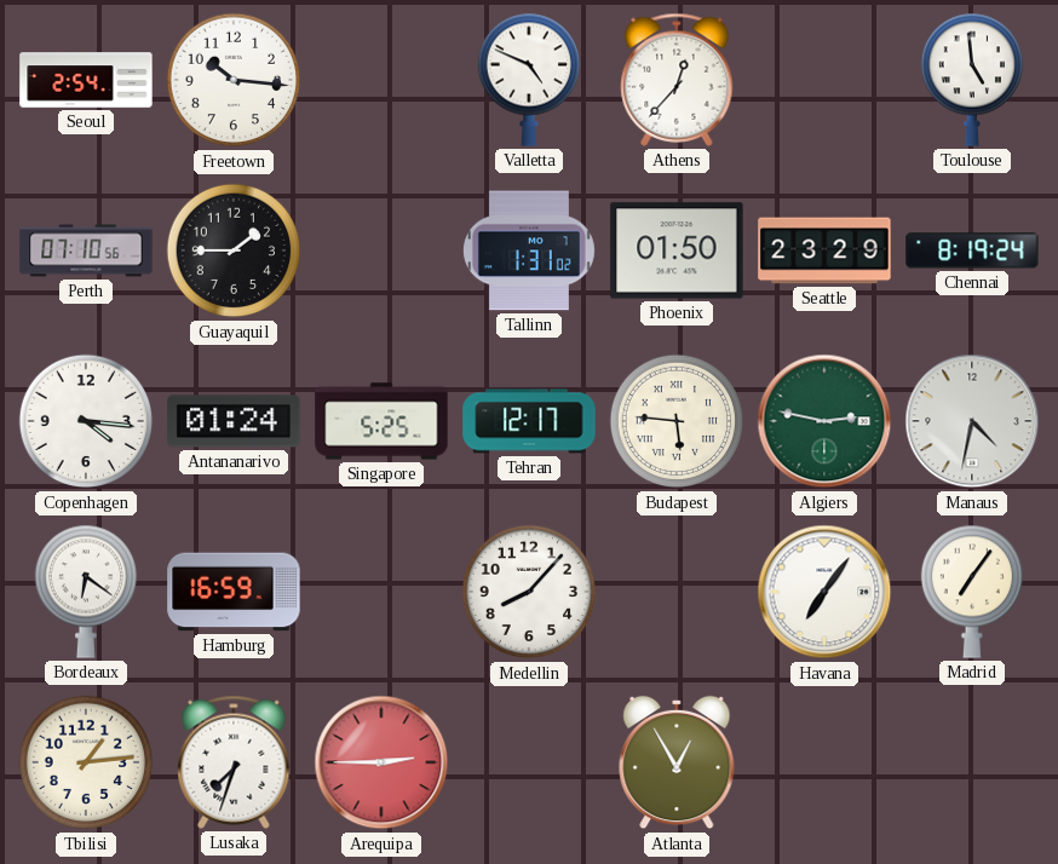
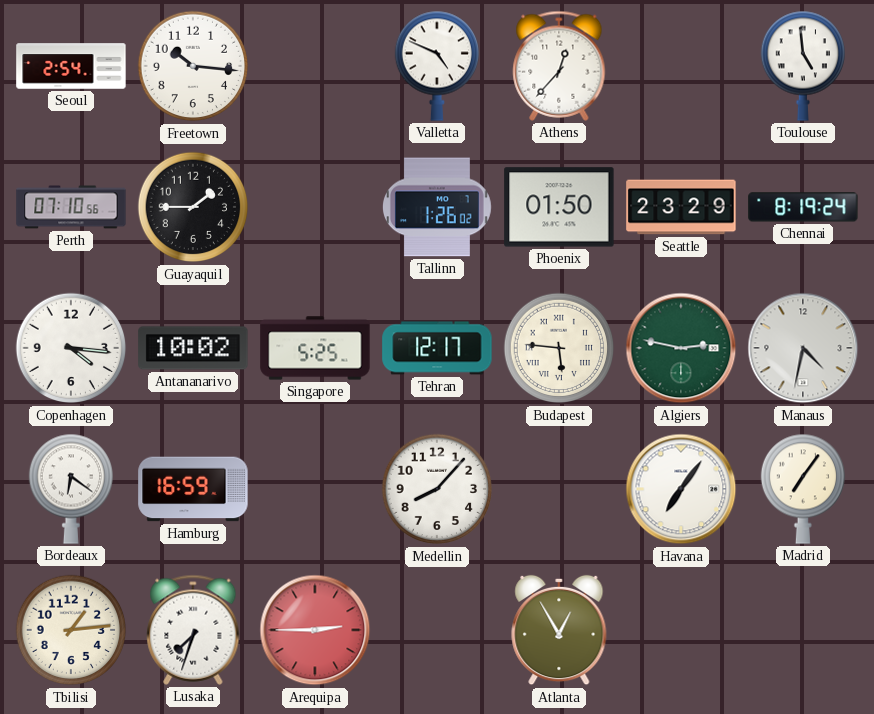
Tallinn: 1:31 -> 1:26 (437, 207)
Antananarivo: 01:24 -> 10:02 (193, 348)
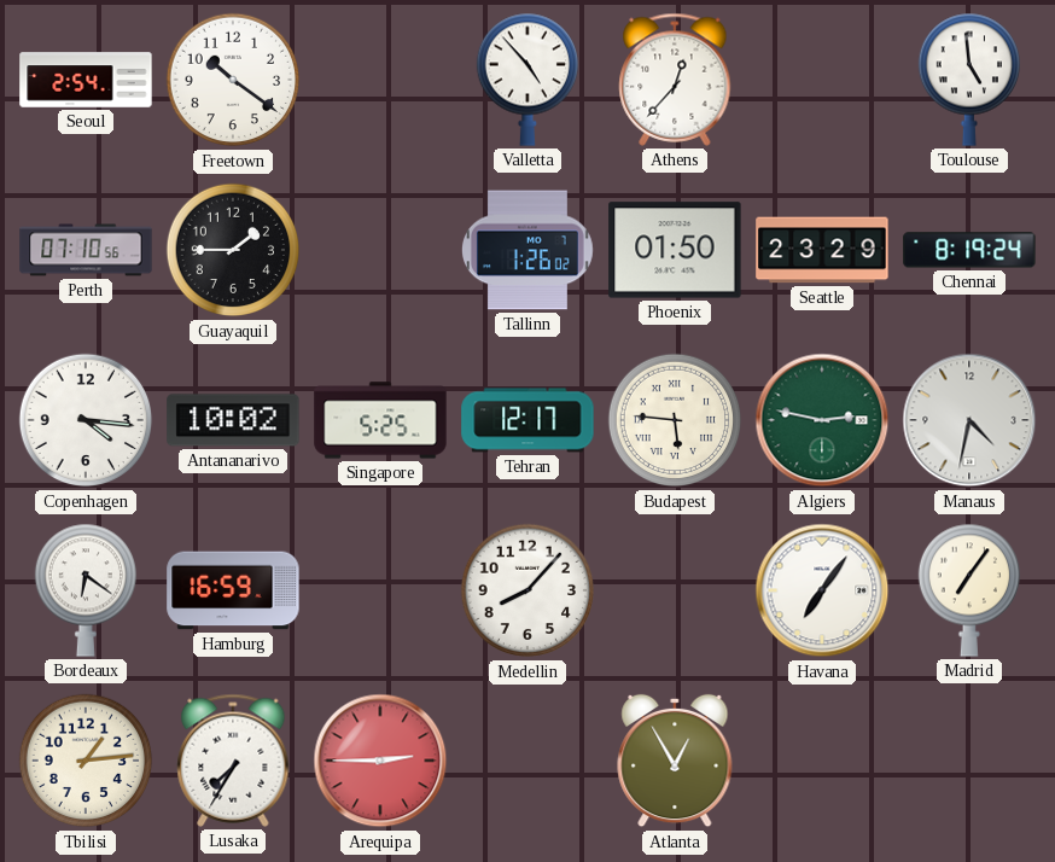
Freetown: 10:16 -> 10:21 (233, 80)
Valletta: 4:49 -> 4:53 (526, 80)
Lusaka: 7:33 -> 7:35 (233, 761)
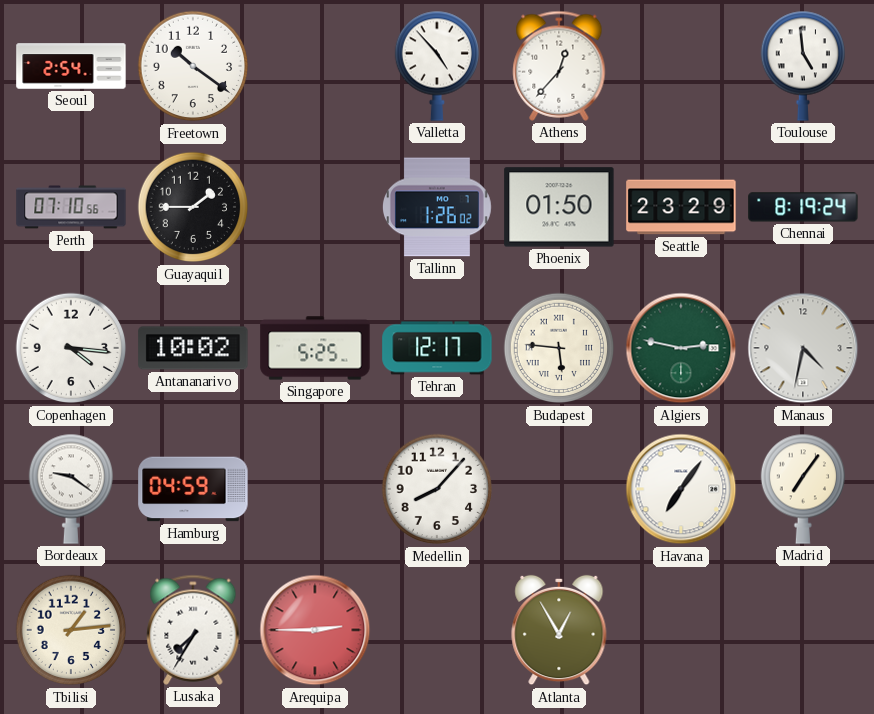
Bordeaux: 6:21 -> 9:21 (70, 489)
Hamburg: 16:59 -> 04:59 (193, 489)
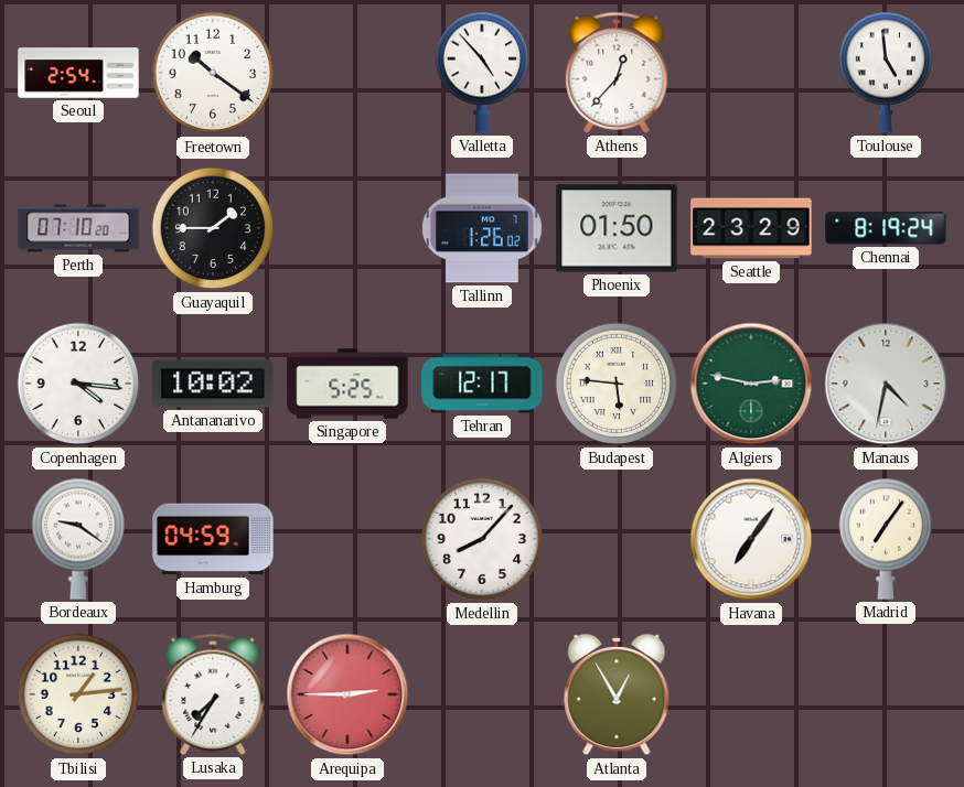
Perth: 07:10:56 -> 07:10:20 (78, 228)
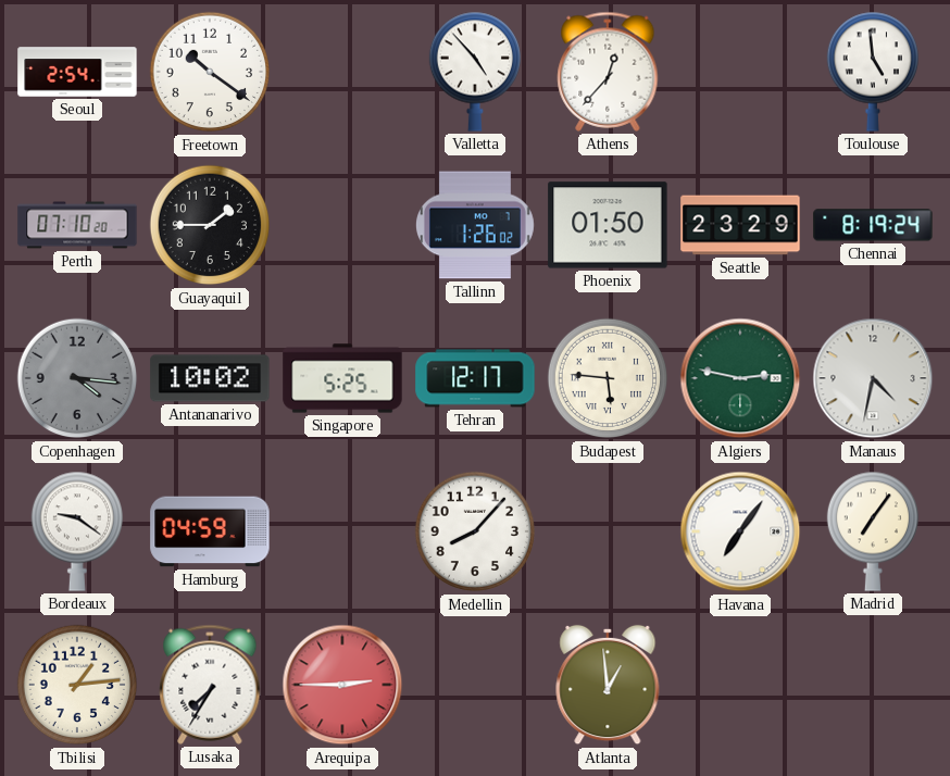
Copenhagen dial: white -> grey (77, 378)
Atlanta: 12:55 -> 12:59 (608, 685)
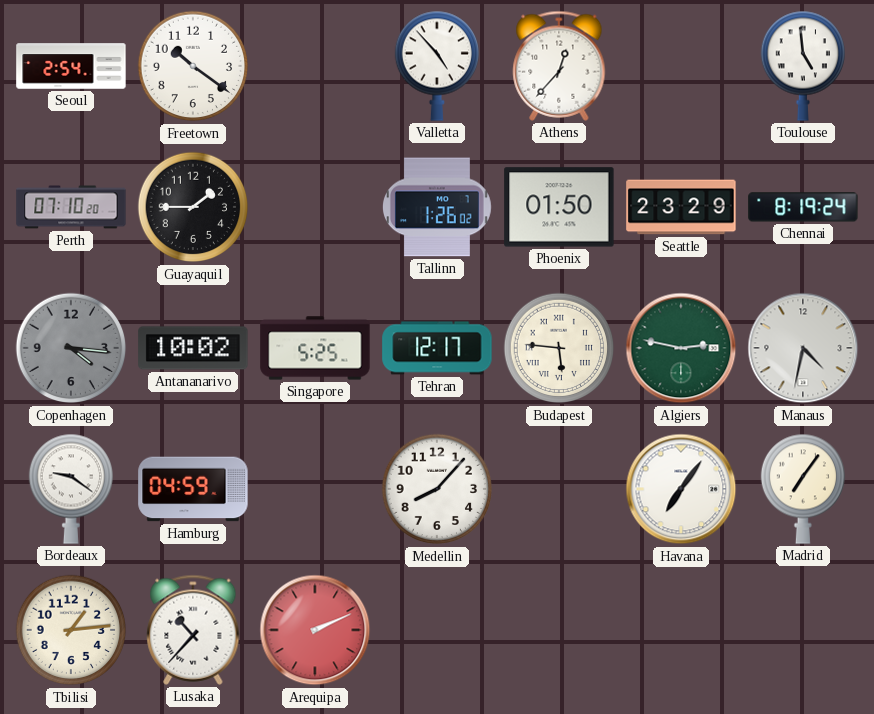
Lusaka: 7:35 -> 10:37 (193, 630)
Arequipa: 2:45 -> 2:11 (315, 630)
Atlanta: 12:59 -> none (608, 685)
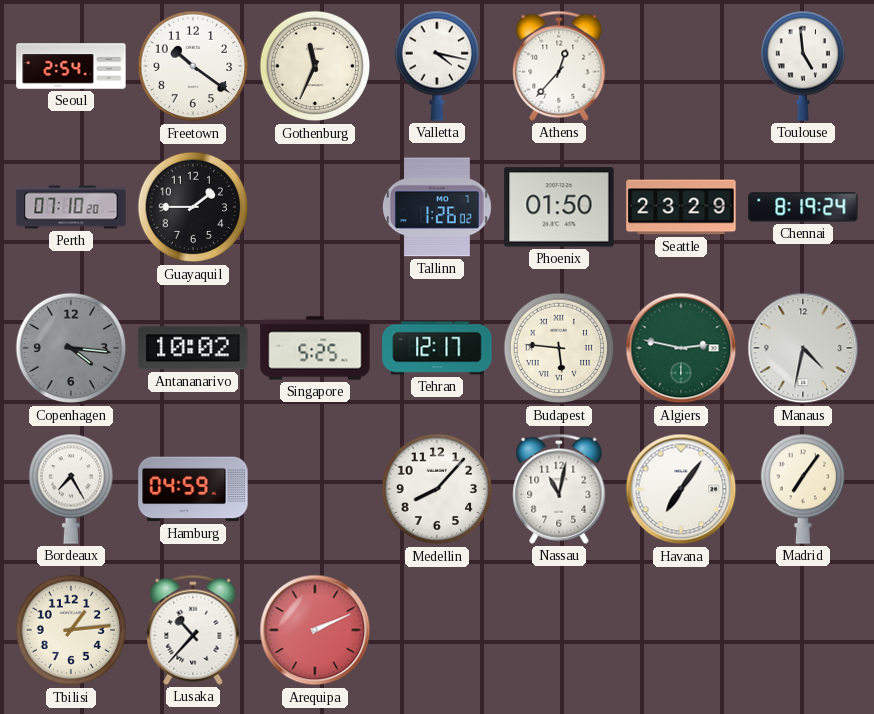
Gothenburg: none -> 11:34 (315, 66)
Valletta: 4:53 -> 4:17 (436, 66)
Bordeaux: 9:21 -> 7:25 (70, 489)
Nassau: none -> 11:02 (559, 489)
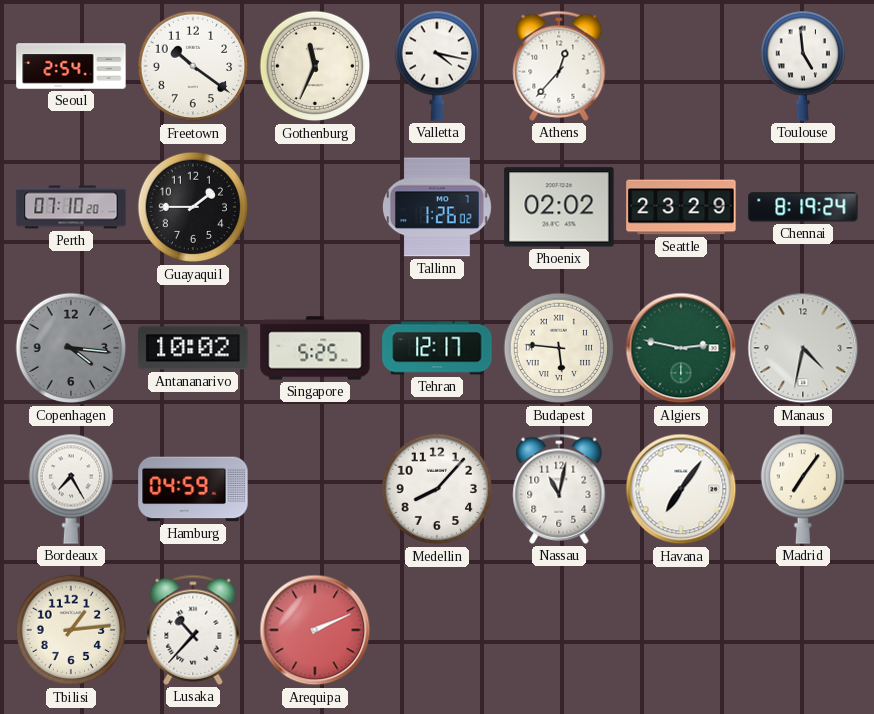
Phoenix: 01:50 -> 02:02 (559, 207)
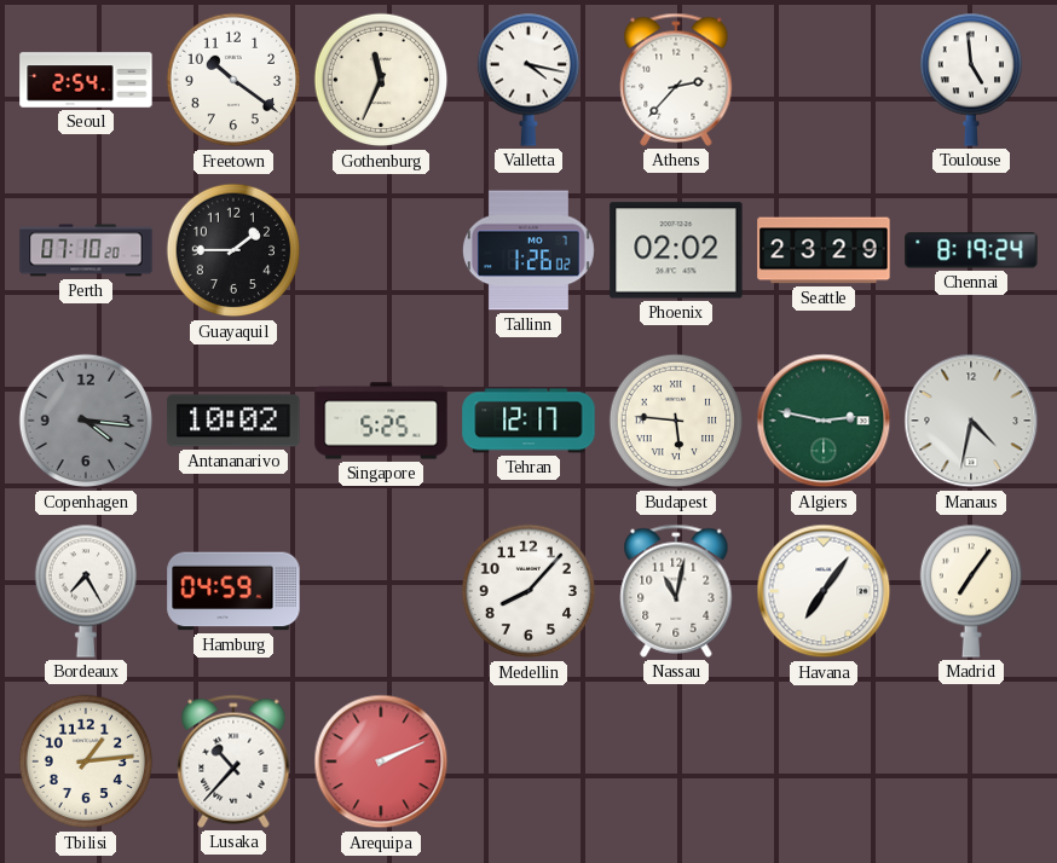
Athens: 12:37 -> 2:37 (676, 80)
